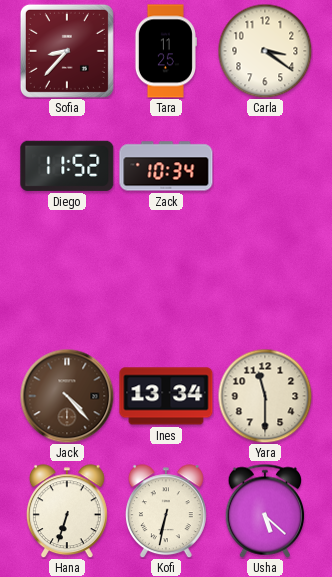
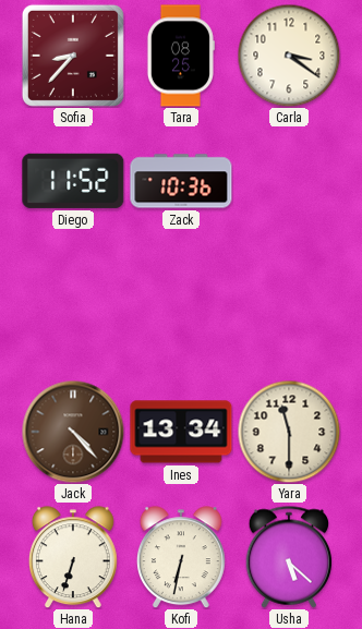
Tara: 11:25 -> 08:25 (180, 56)
Zack: 10:34 -> 10:36 (181, 181)
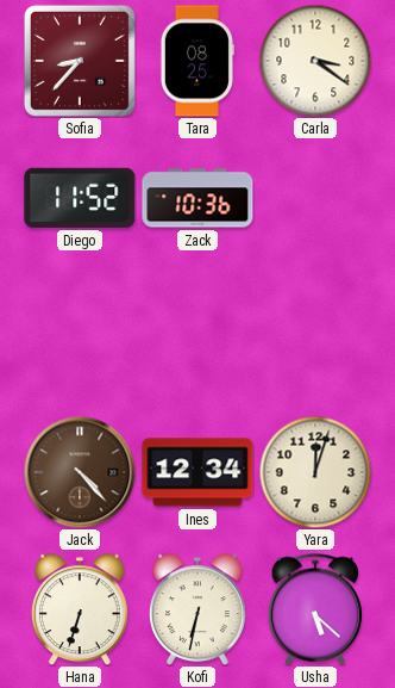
Ines: 13:34 -> 12:34 (197, 472)
Yara: 11:30 -> 12:03 (315, 472)
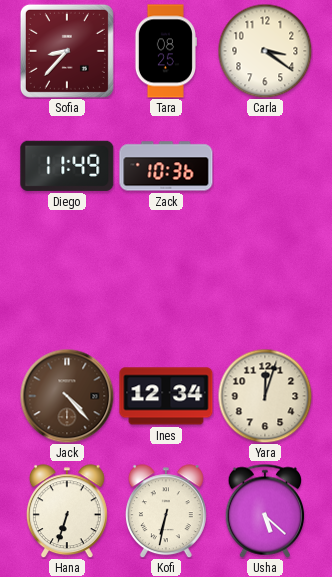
Diego: 11:52 -> 11:49 (67, 166)
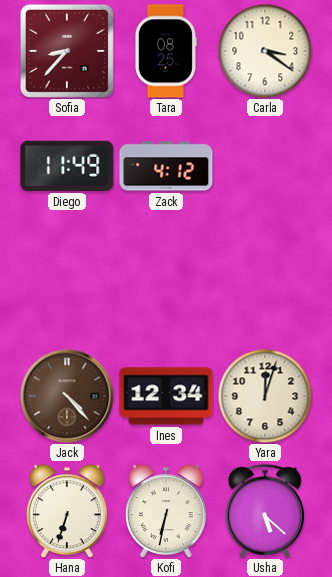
Zack: 10:36 -> 4:12 (166, 166)
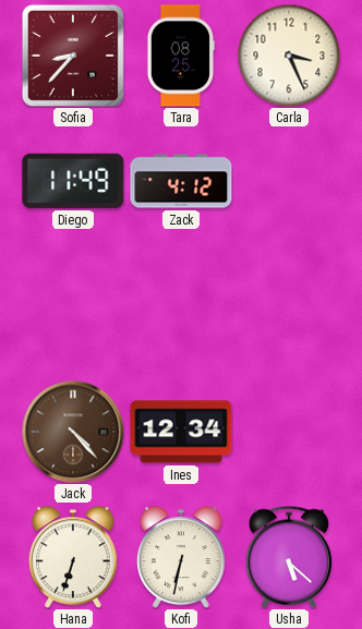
Carla: 3:21 -> 3:26 (289, 56)
Yara: 12:03 -> none (265, 396)
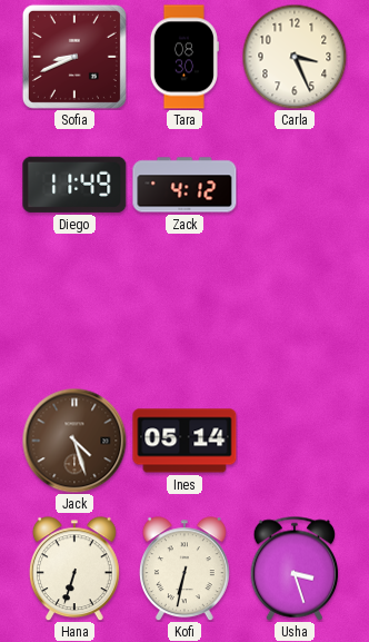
Sofia: 8:37 -> 8:41 (74, 57)
Tara: 08:25 -> 08:30 (183, 57)
Jack: 4:23 -> 4:27 (74, 441)
Ines: 12:34 -> 05:14 (184, 441)
Usha: 5:22 -> 3:27 (295, 569)
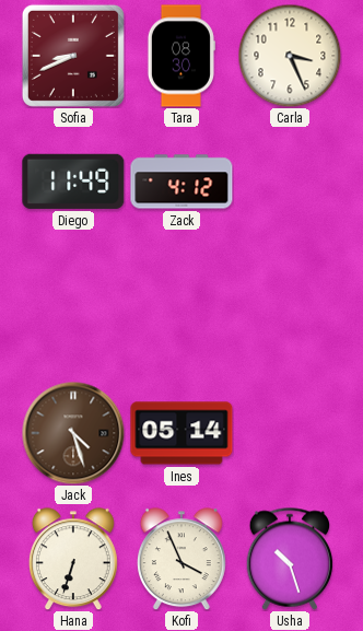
Kofi: 6:32 -> 3:56 (181, 559)
Usha: 3:27 -> 10:27 (290, 559)
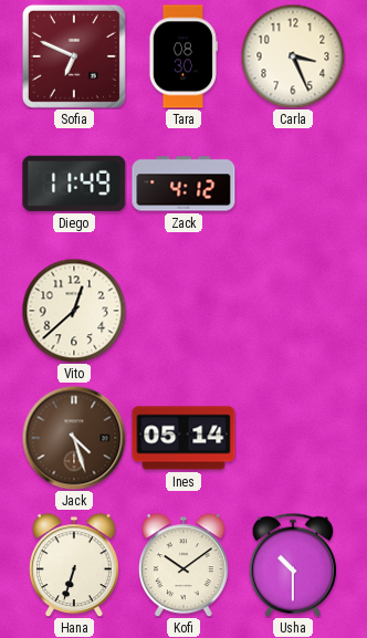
Sofia: 8:41 -> 6:49 (74, 56)
Vito: none -> 12:38 (74, 311)
Kofi: 3:56 -> 10:09 (183, 565)
Usha: 10:27 -> 10:30 (293, 565)
